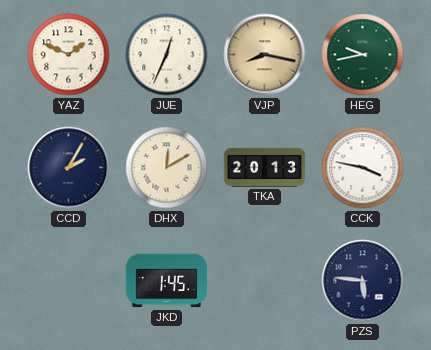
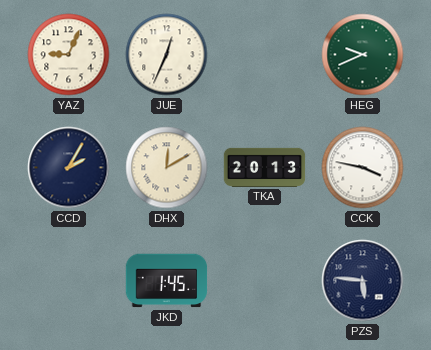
YAZ: 1:49 -> 9:04 (69, 55)
VJP: 8:17 -> none (265, 55)
HEG: 9:43 -> 9:41 (363, 55)
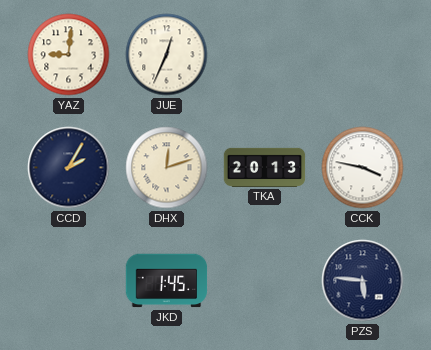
YAZ: 9:04 -> 9:01 (69, 55)
HEG: 9:41 -> none (363, 55)
DHX: 12:10 -> 12:12 (167, 168)
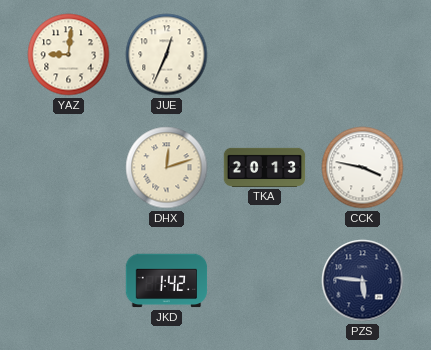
CCD: 2:05 -> none (69, 168)
JKD: 1:45 -> 1:42 (167, 281)
